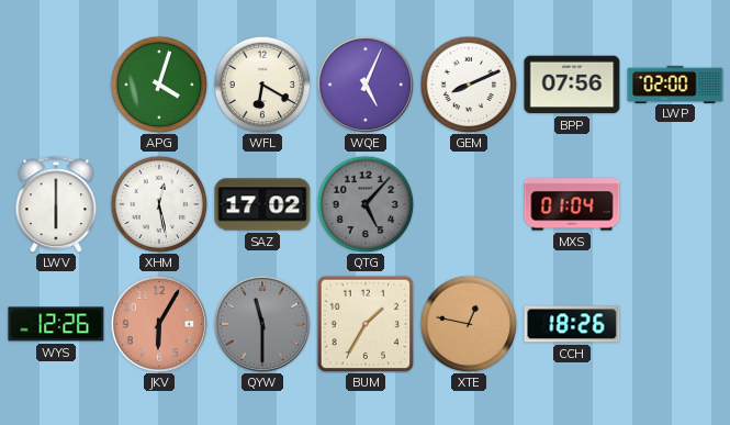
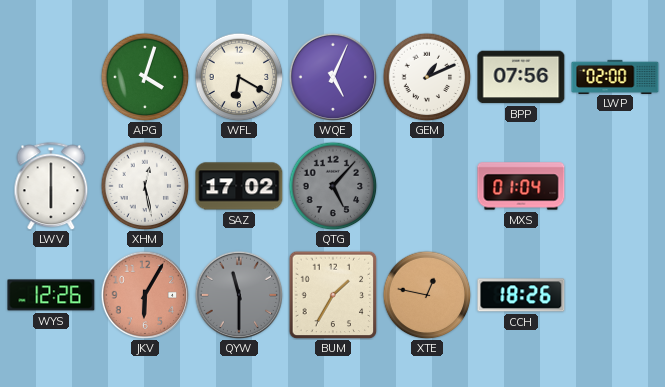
GEM: 8:11 -> 1:11 (427, 77)
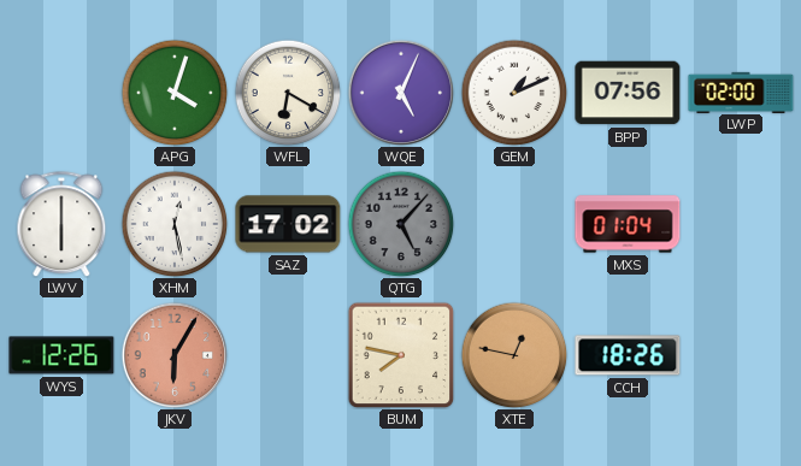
QYW: 11:30 -> none (239, 295)
BUM: 1:35 -> 7:47 (401, 355)
